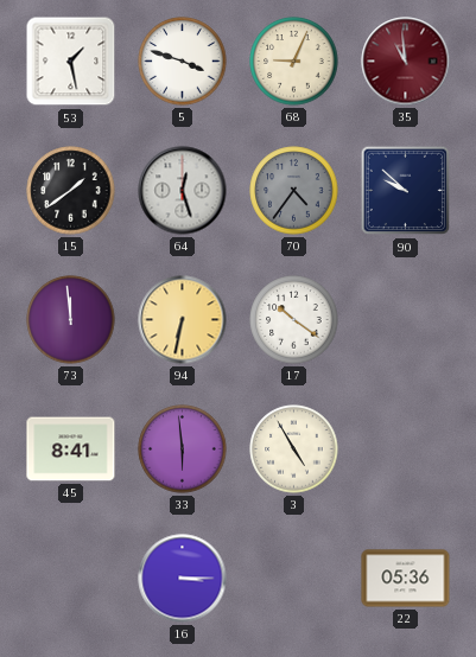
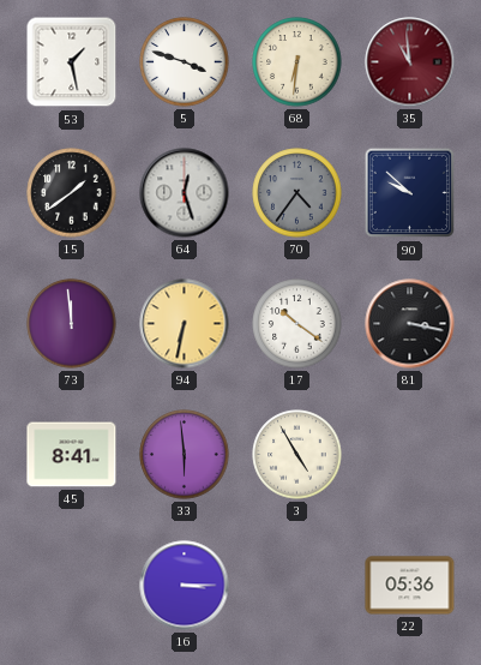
68: 9:04 -> 6:31 (297, 62)
81: none -> 3:17 (410, 324)
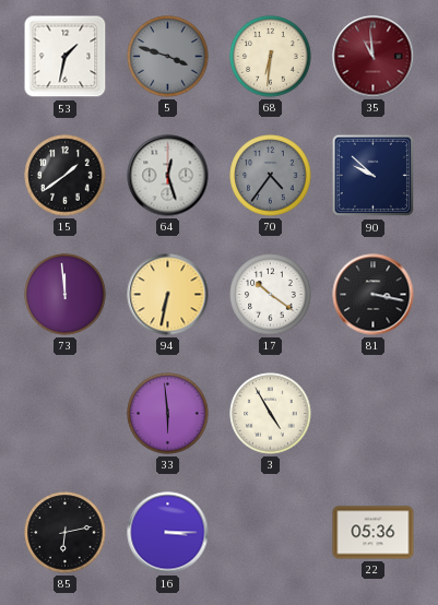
53: 1:28 -> 1:32 (66, 57)
5 dial: white -> grey (168, 57)
45: 8:41 -> none (72, 455)
85: none -> 6:13 (66, 533)
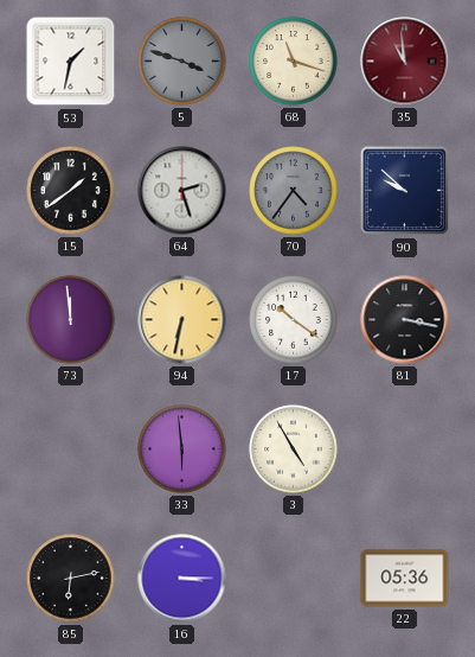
68: 6:31 -> 11:18 (294, 62)
64: 12:27 -> 2:27 (182, 191)
